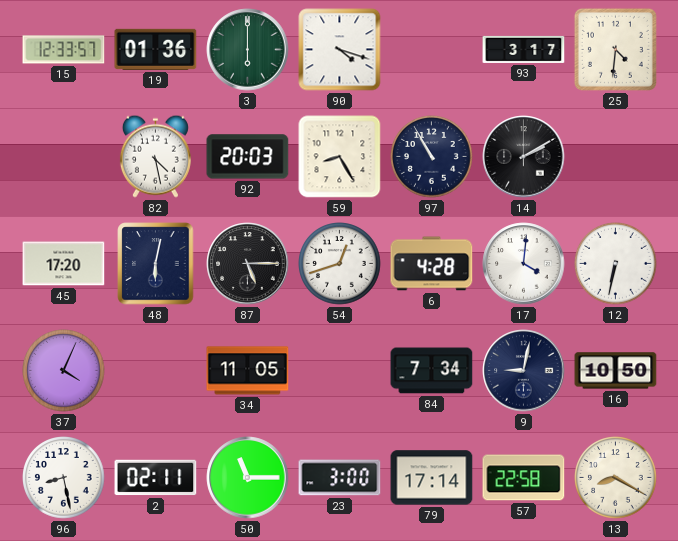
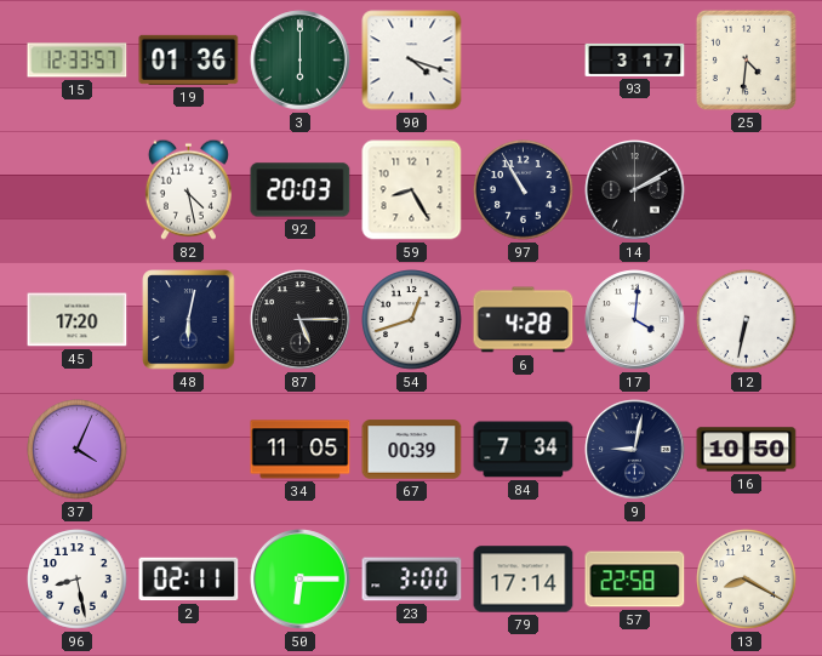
67: none -> 00:39 (412, 450)
50: 11:15 -> 6:15 (301, 580)
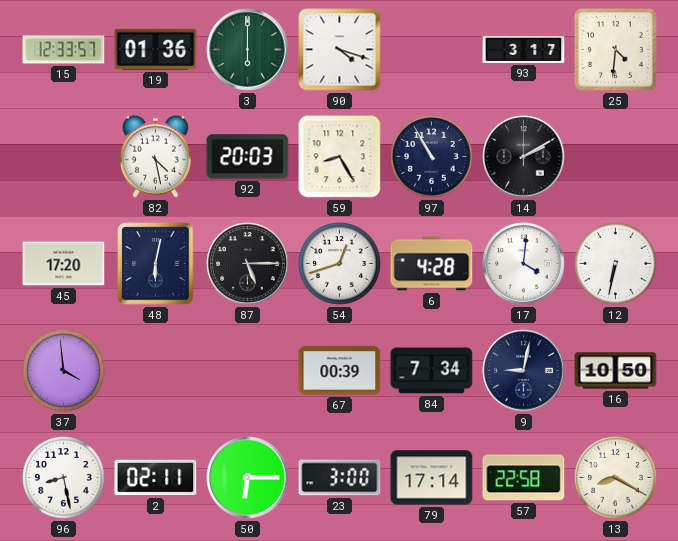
37: 4:04 -> 3:59 (64, 371)
34: 11:05 -> none (301, 450)
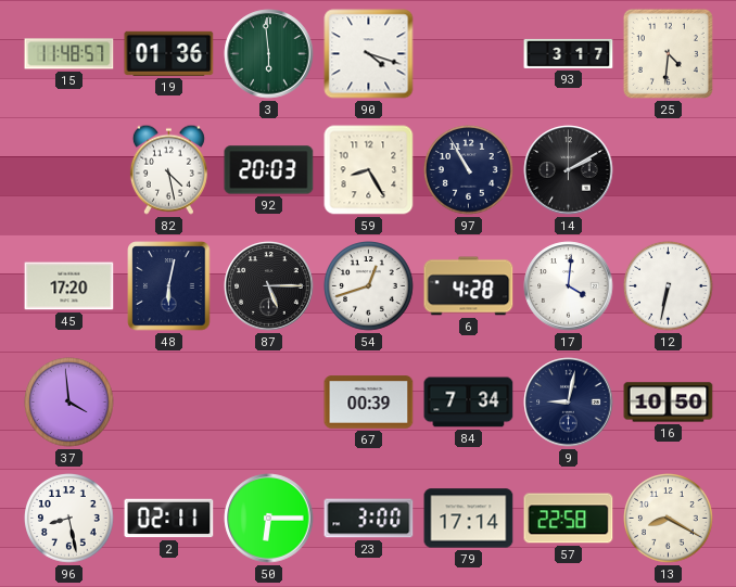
15: 12:33 -> 11:48 (69, 54)
3: 6:00 -> 5:59 (269, 54)
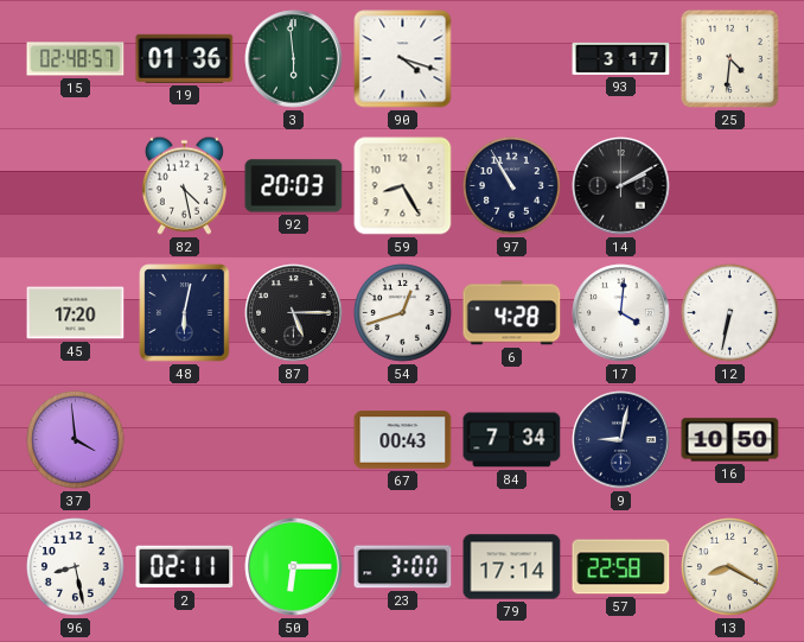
15: 11:48 -> 02:48 (76, 59)
67: 00:39 -> 00:43 (403, 440)
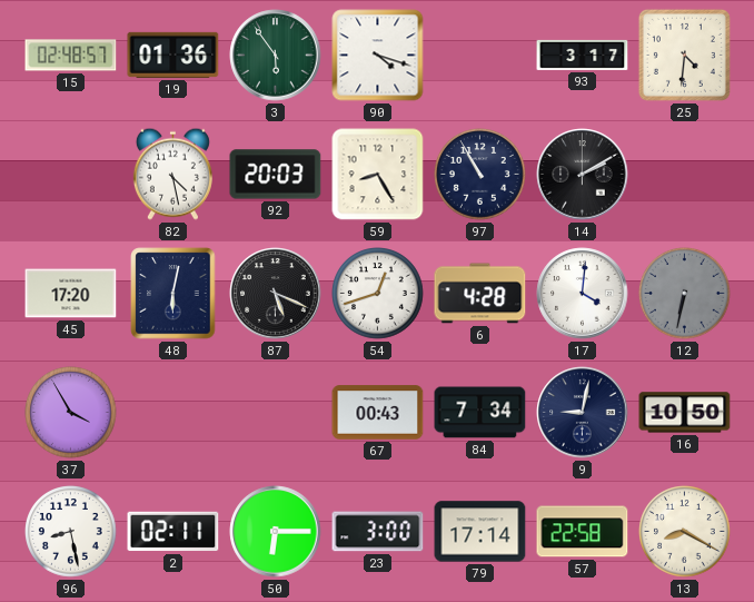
3: 5:59 -> 5:54 (276, 56)
87: 5:15 -> 5:19 (276, 294)
12 dial: white -> grey (685, 294)
37: 3:59 -> 3:55 (71, 413)
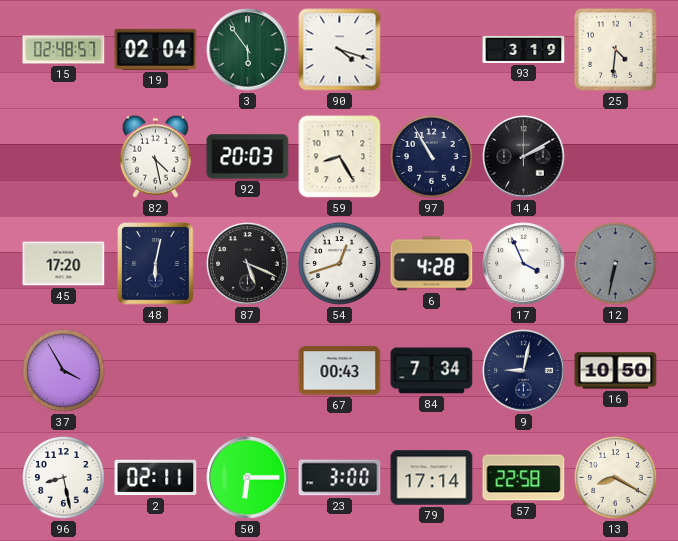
19: 01:36 -> 02:04 (156, 49)
93: 3:17 -> 3:19 (524, 49)
17: 4:01 -> 3:56 (524, 264)
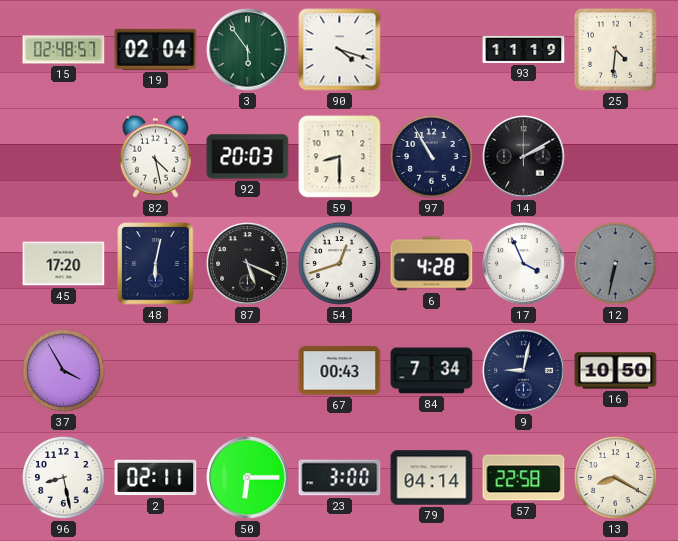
93: 3:19 -> 11:19 (524, 49)
59: 8:25 -> 8:30 (340, 157)
79: 17:14 -> 04:14 (432, 478)
